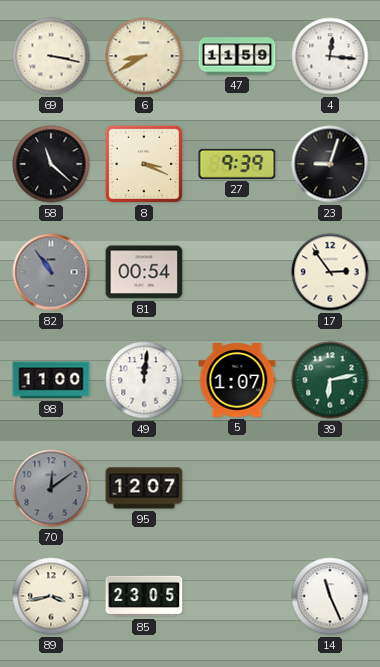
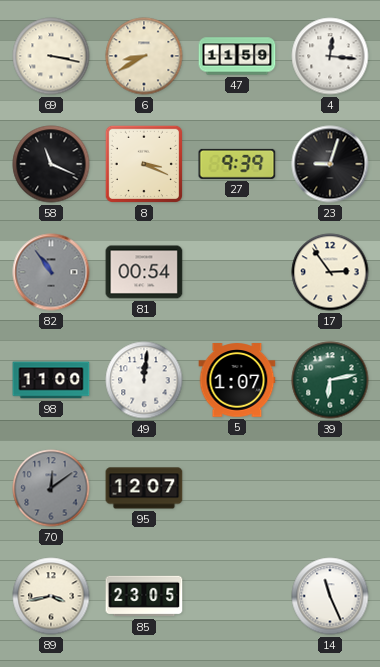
58: 11:22 -> 11:19 (51, 164)
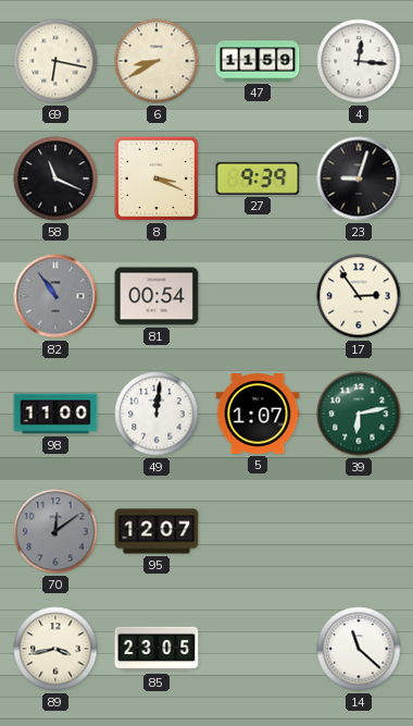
69: 3:17 -> 6:17 (55, 61)
14: 11:26 -> 11:22 (359, 649)
